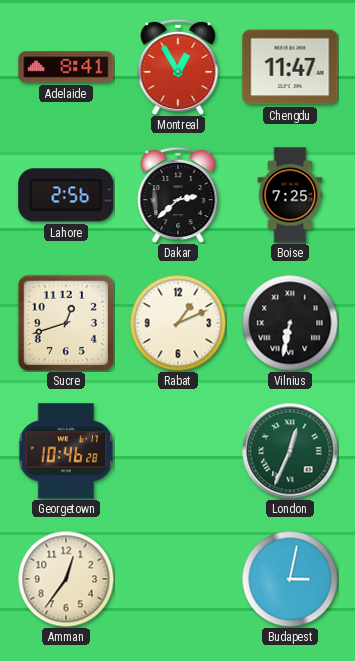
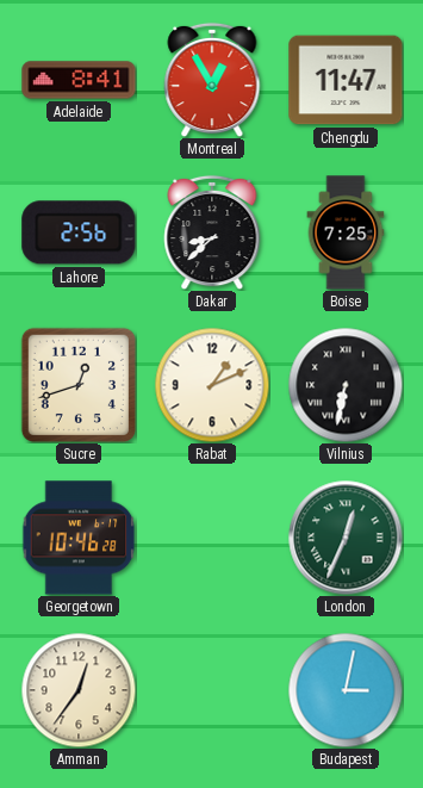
Dakar: 2:38 -> 8:38 (212, 232)
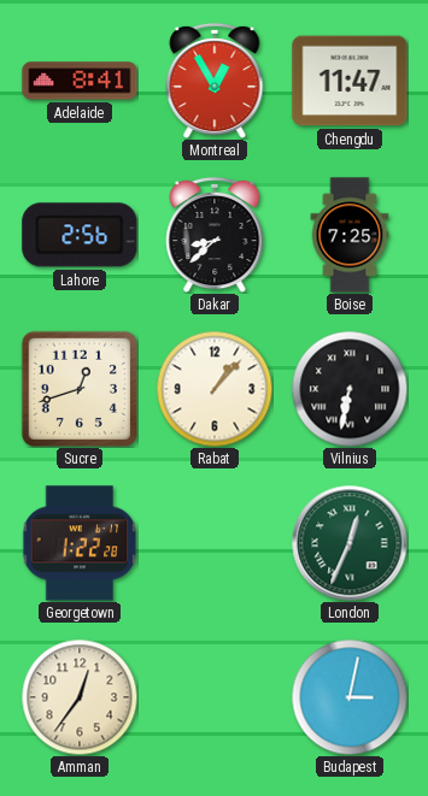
Rabat: 1:11 -> 1:07 (215, 389)
Georgetown: 10:46 -> 1:22 (80, 543)
